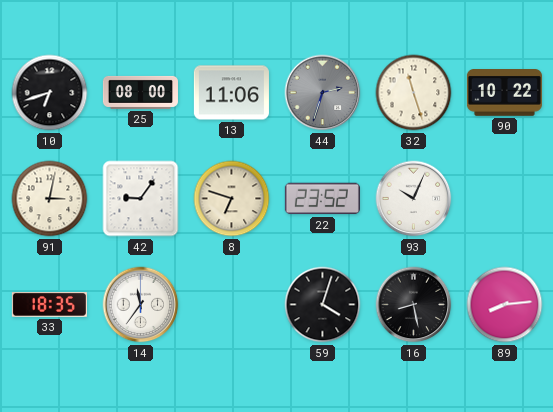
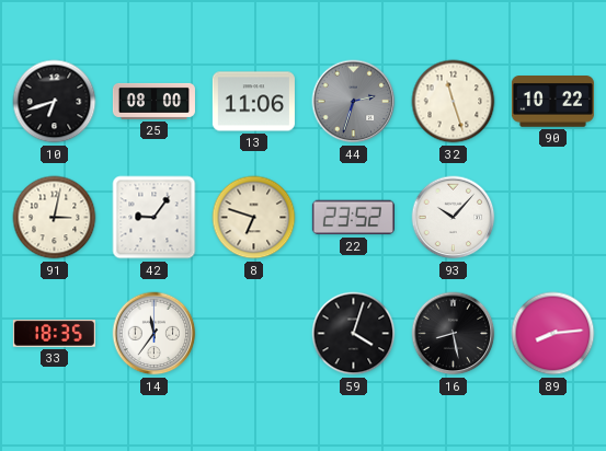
93: 10:04 -> 10:07 (454, 218)
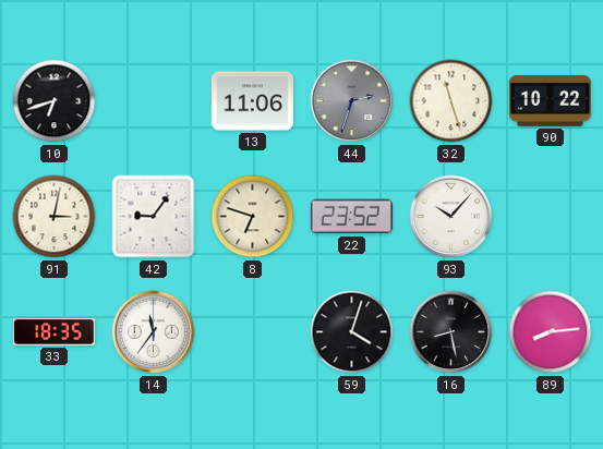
25: 08:00 -> none (153, 101)
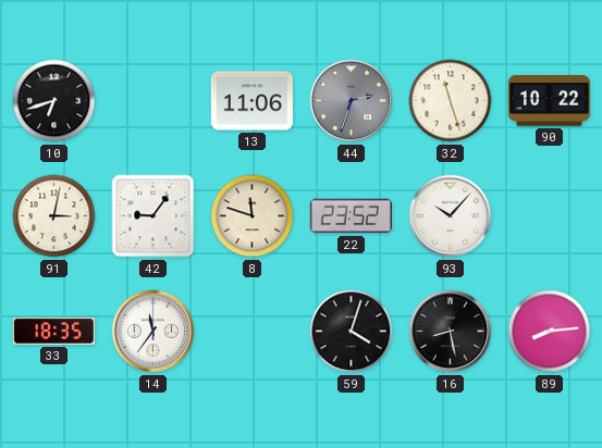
8: 6:48 -> 11:48 (253, 216)
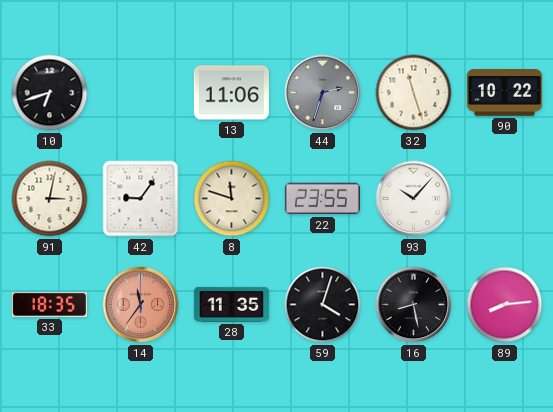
22: 23:52 -> 23:55 (322, 199)
14 dial: white -> salmon (141, 305)
28: none -> 11:35 (231, 304)
